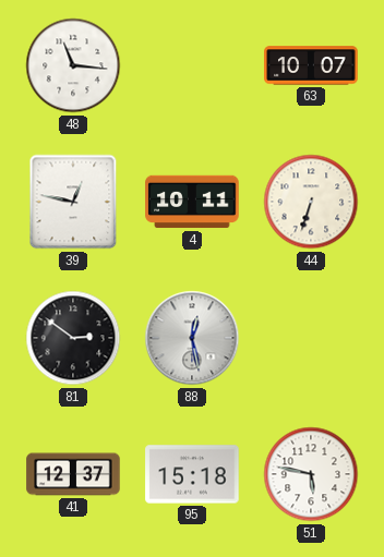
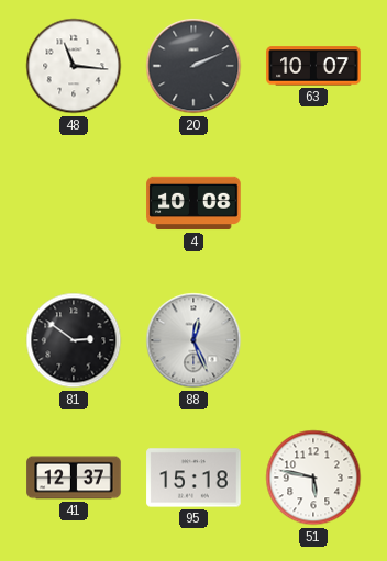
20: none -> 2:11 (193, 66)
39: 12:47 -> none (73, 202)
4: 10:11 -> 10:08 (193, 203)
44: 6:33 -> none (311, 202)
88: 12:28 -> 12:26 (193, 340)
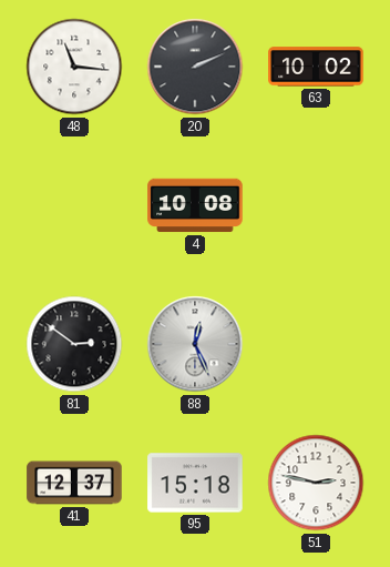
63: 10:07 -> 10:02 (316, 67)
51: 5:47 -> 2:47 (316, 483)
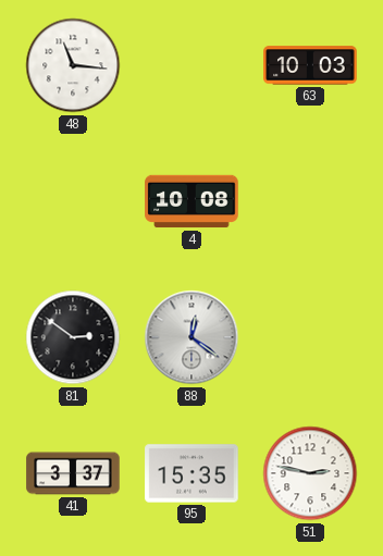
20: 2:11 -> none (195, 67)
63: 10:02 -> 10:03 (310, 65)
88: 12:26 -> 12:21 (191, 337)
41: 12:37 -> 3:37 (73, 473)
95: 15:18 -> 15:35 (191, 473)
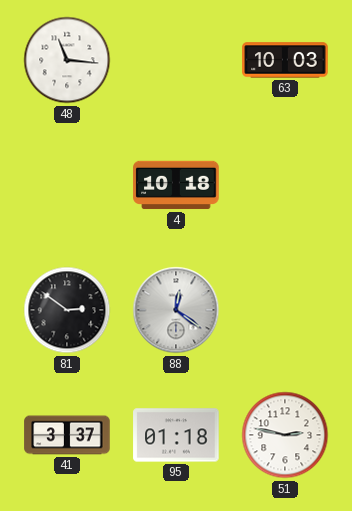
4: 10:08 -> 10:18 (176, 185)
95: 15:35 -> 01:18 (176, 435)
